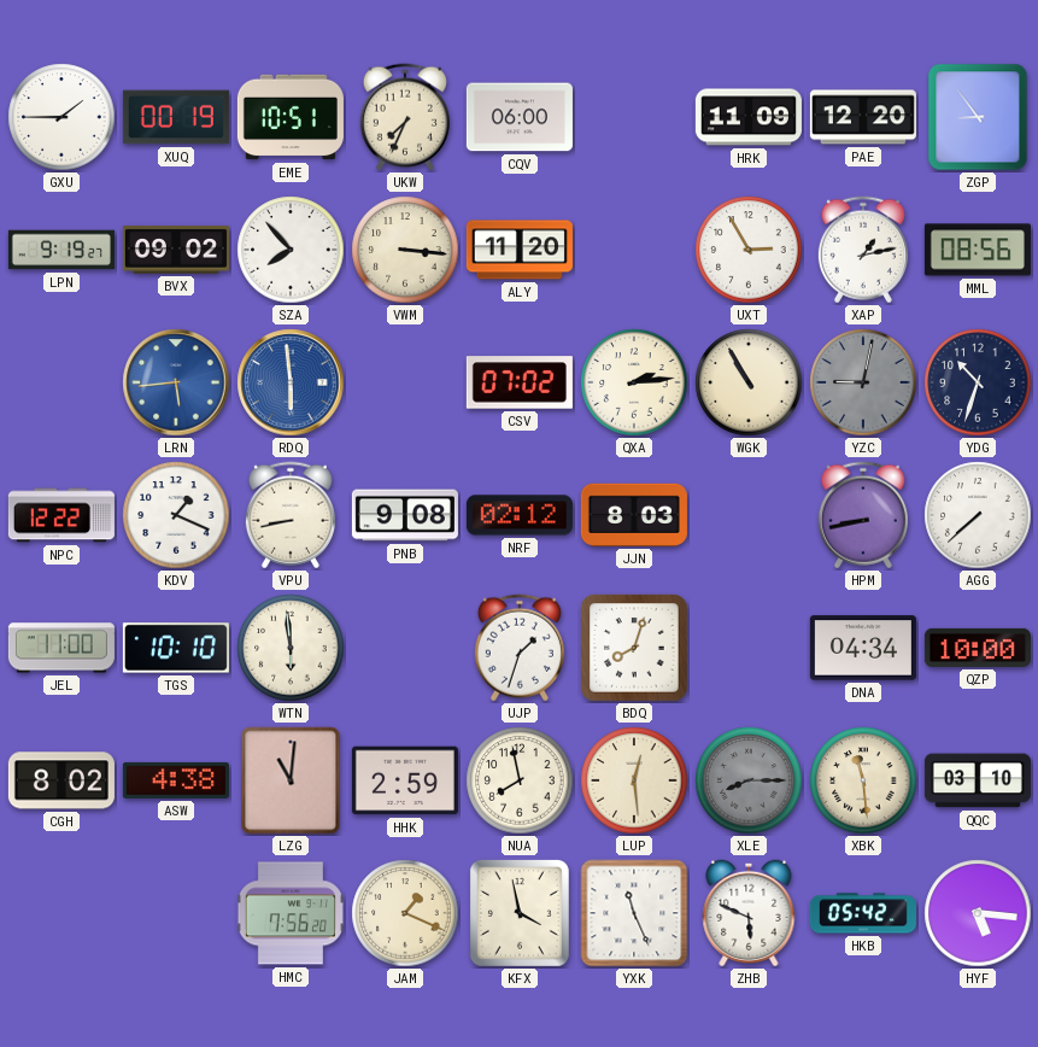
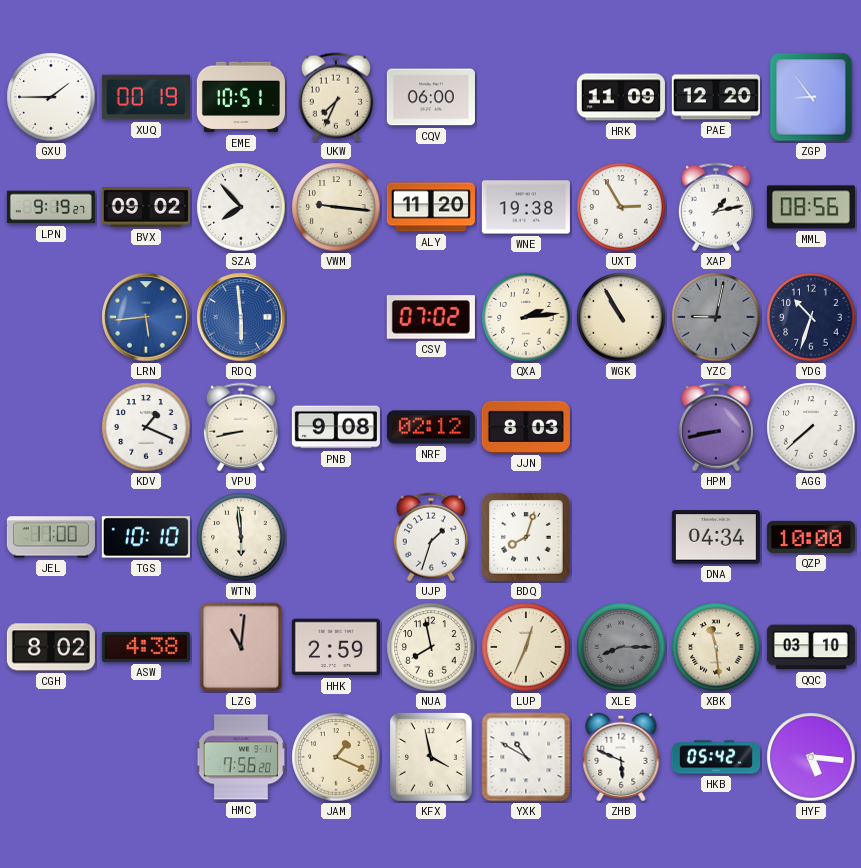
VWM: 3:16 -> 9:16 (336, 207)
WNE: none -> 19:38 (526, 207)
NPC: 12:22 -> none (61, 515)
LUP: 12:29 -> 12:34 (526, 647)
YXK: 11:26 -> 10:50 (526, 757)
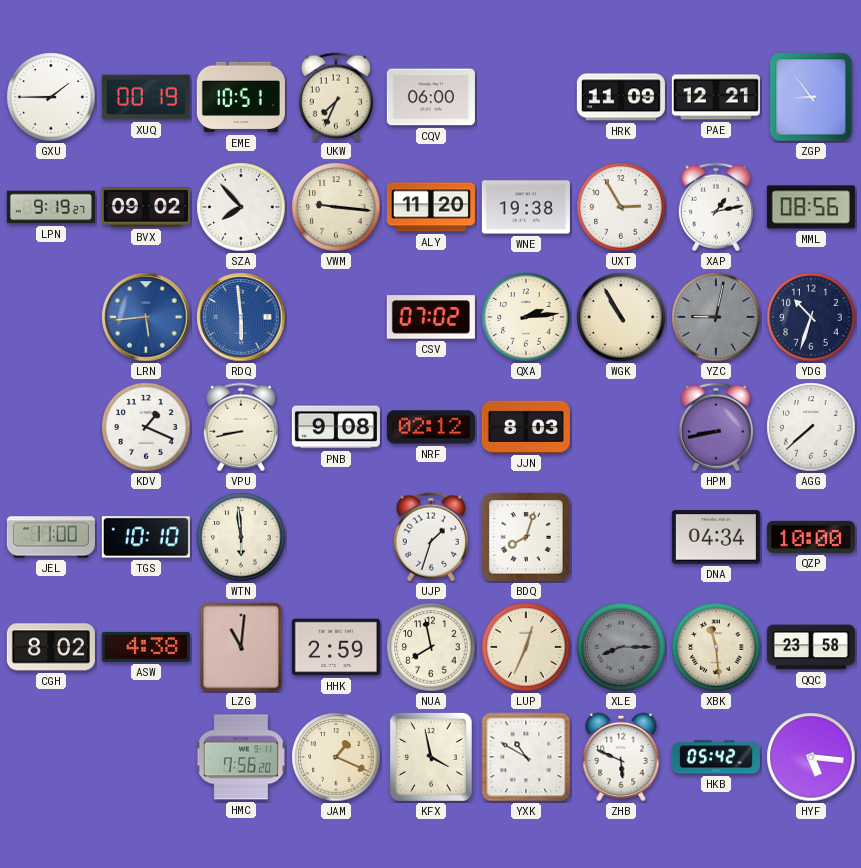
PAE: 12:20 -> 12:21 (716, 97)
QQC: 03:10 -> 23:58 (811, 647)
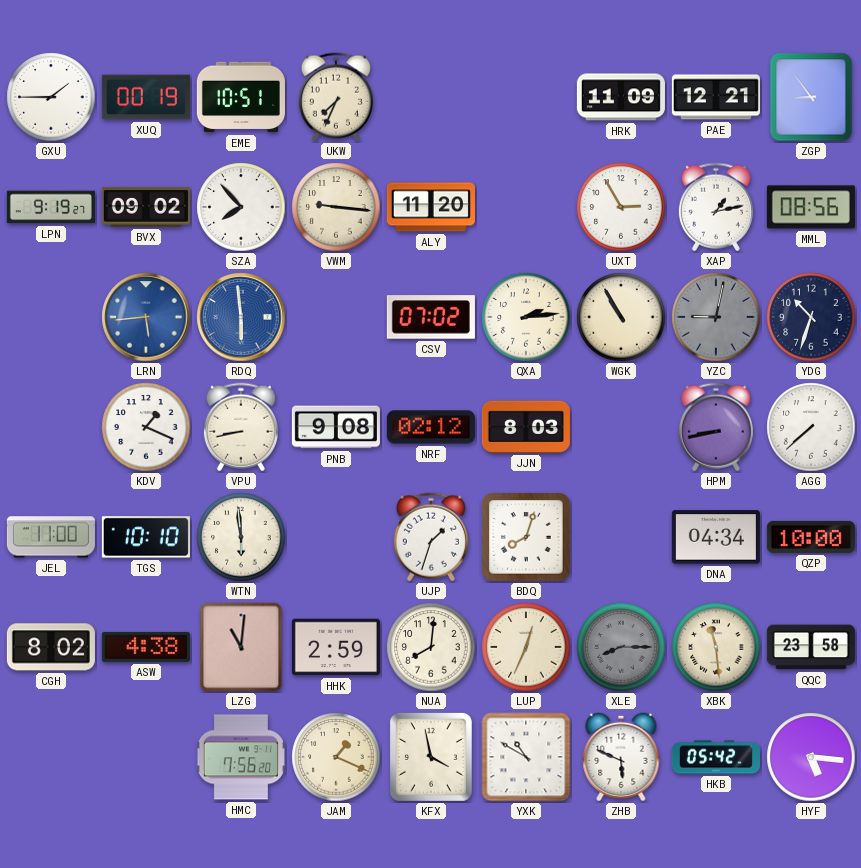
CQV: 06:00 -> none (431, 97)
WNE: 19:38 -> none (526, 207)
NUA: 7:58 -> 8:01 (431, 647)
